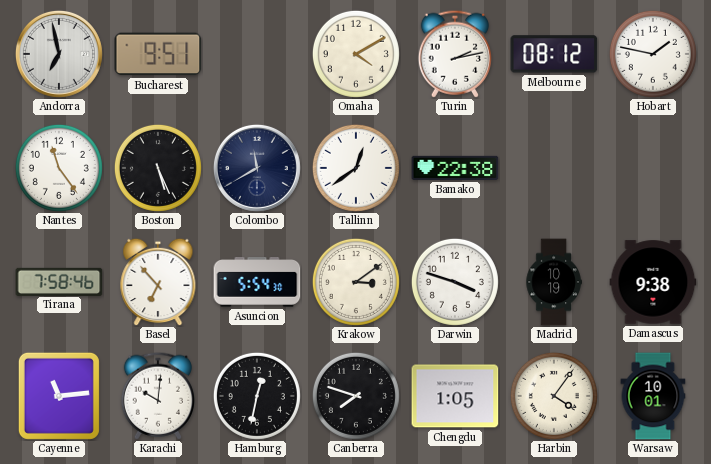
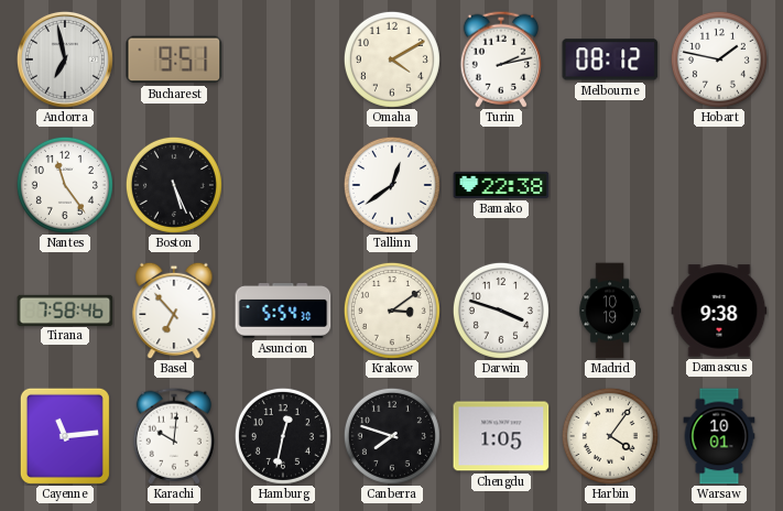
Colombo: 11:40 -> none (257, 168)
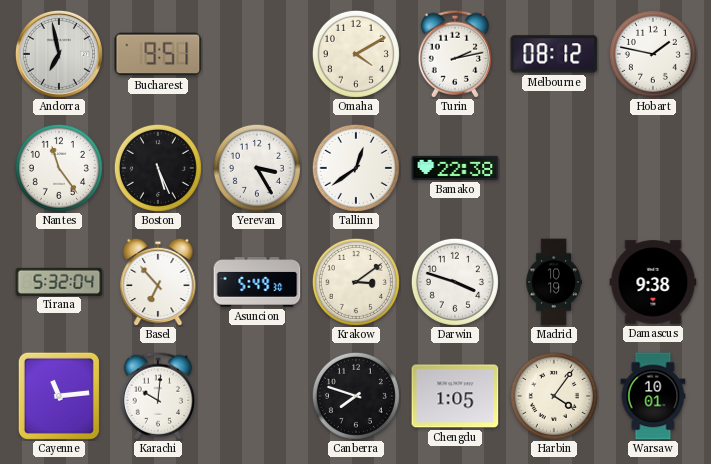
Yerevan: none -> 3:25 (257, 168)
Tirana: 7:58 -> 5:32 (59, 281)
Asuncion: 5:54 -> 5:49 (257, 283)
Hamburg: 12:32 -> none (283, 436)
